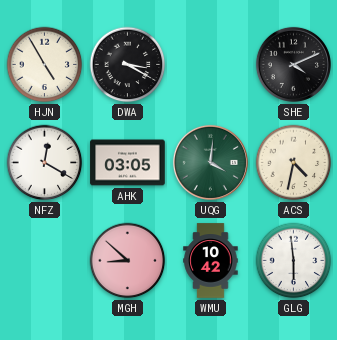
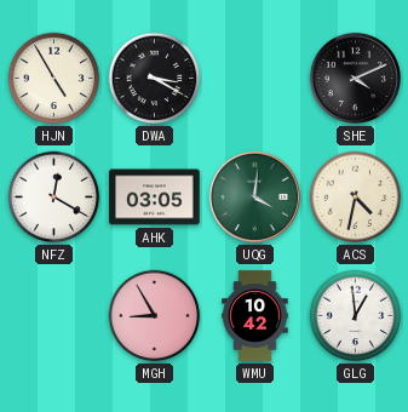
MGH: 8:52 -> 8:55 (155, 316)
GLG: 5:59 -> 12:59 (356, 316)
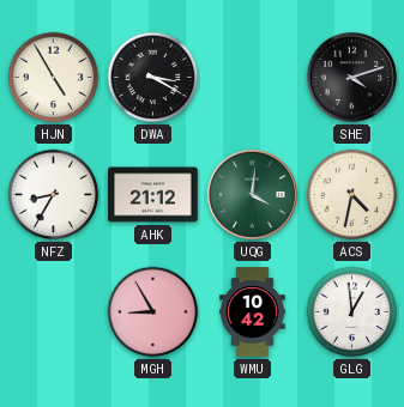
SHE: 4:11 -> 4:12 (351, 77)
NFZ: 12:20 -> 8:35 (54, 195)
AHK: 03:05 -> 21:12 (153, 195)
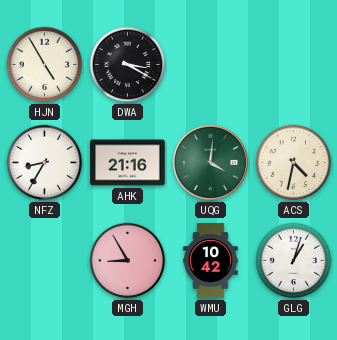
SHE: 4:12 -> none (351, 77)
AHK: 21:12 -> 21:16 (128, 163)
GLG: 12:59 -> 1:03 (294, 261)
